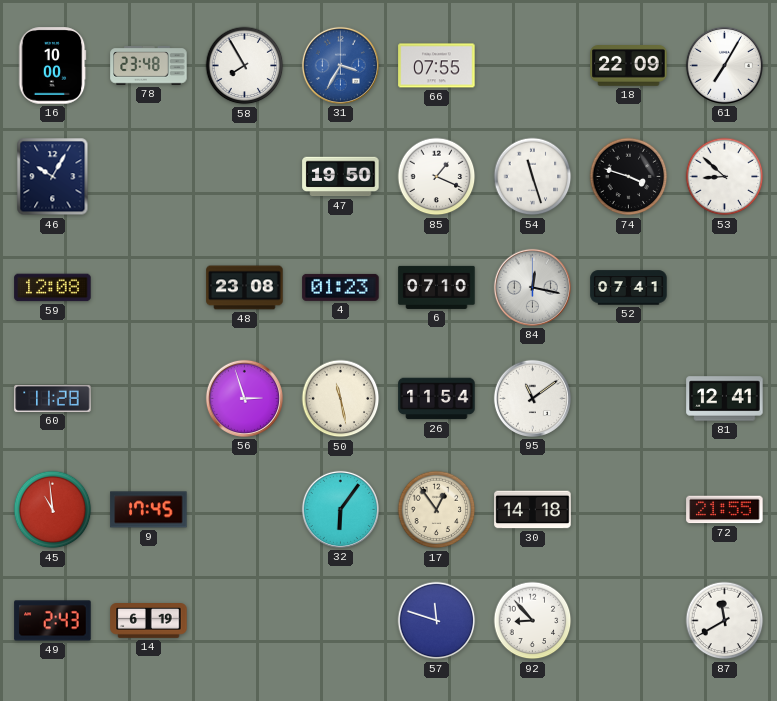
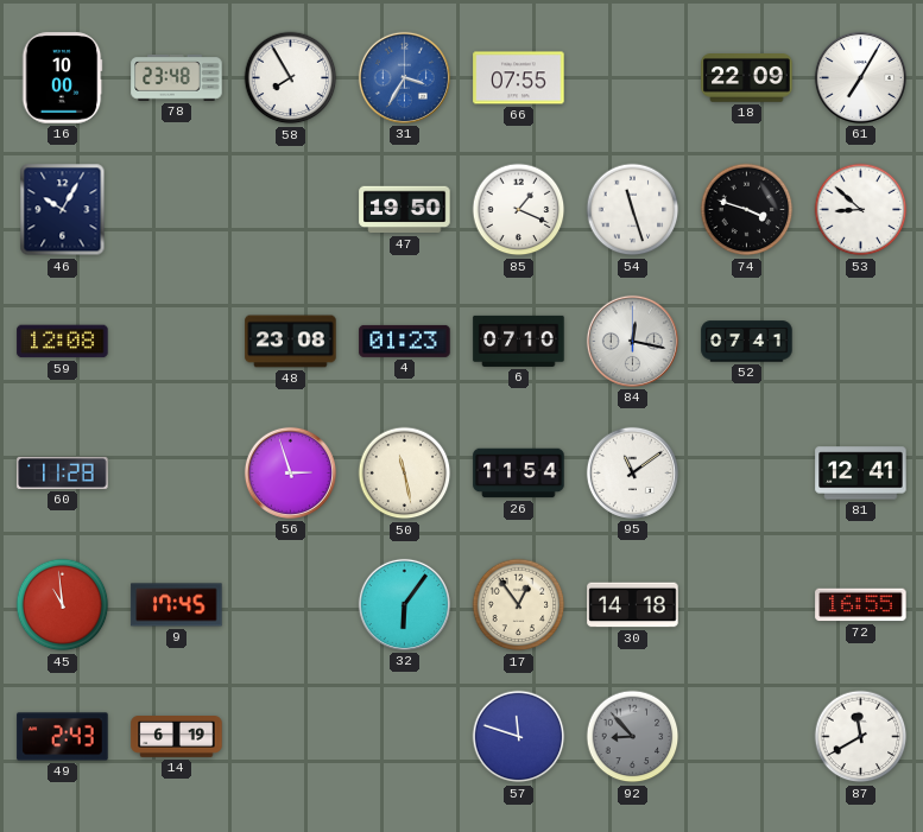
72: 21:55 -> 16:55 (861, 605)
92 dial: white -> grey (633, 737)
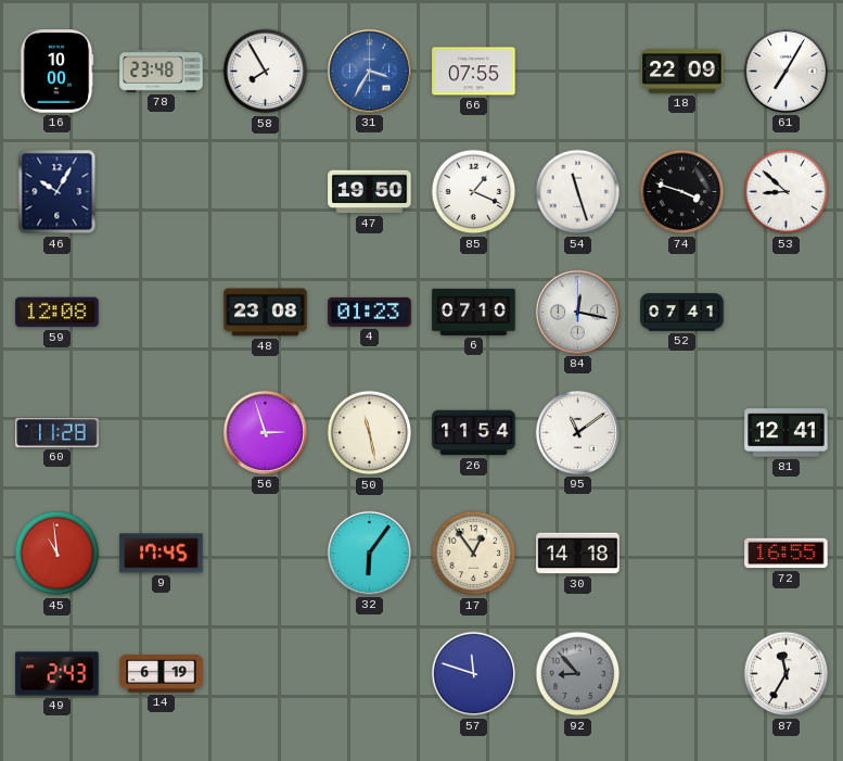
87: 11:40 -> 11:35 (787, 674)
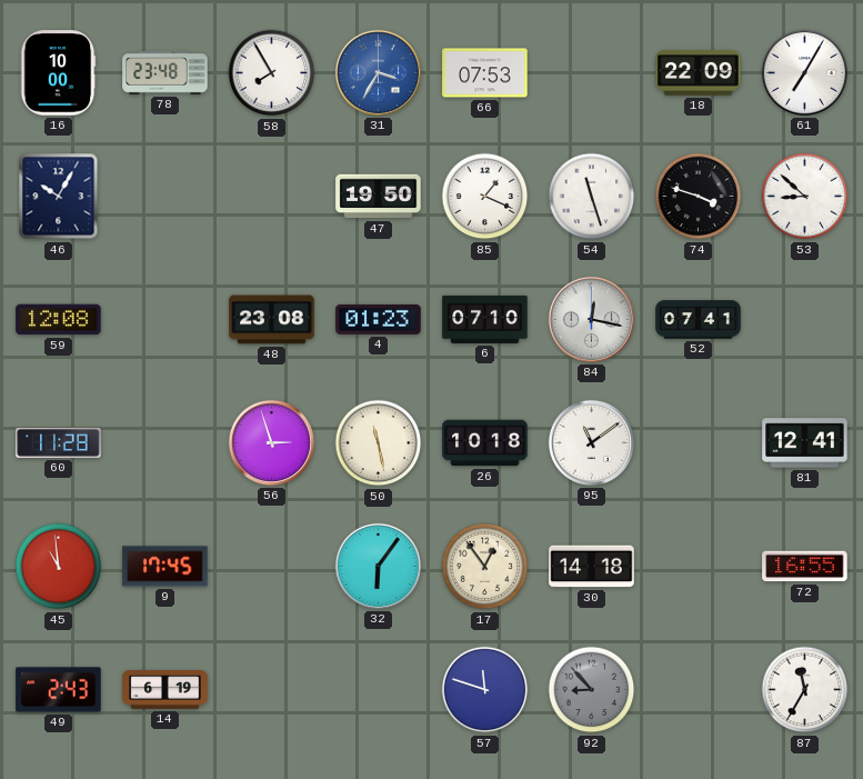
66: 07:55 -> 07:53 (485, 73)
26: 11:54 -> 10:18 (485, 443)
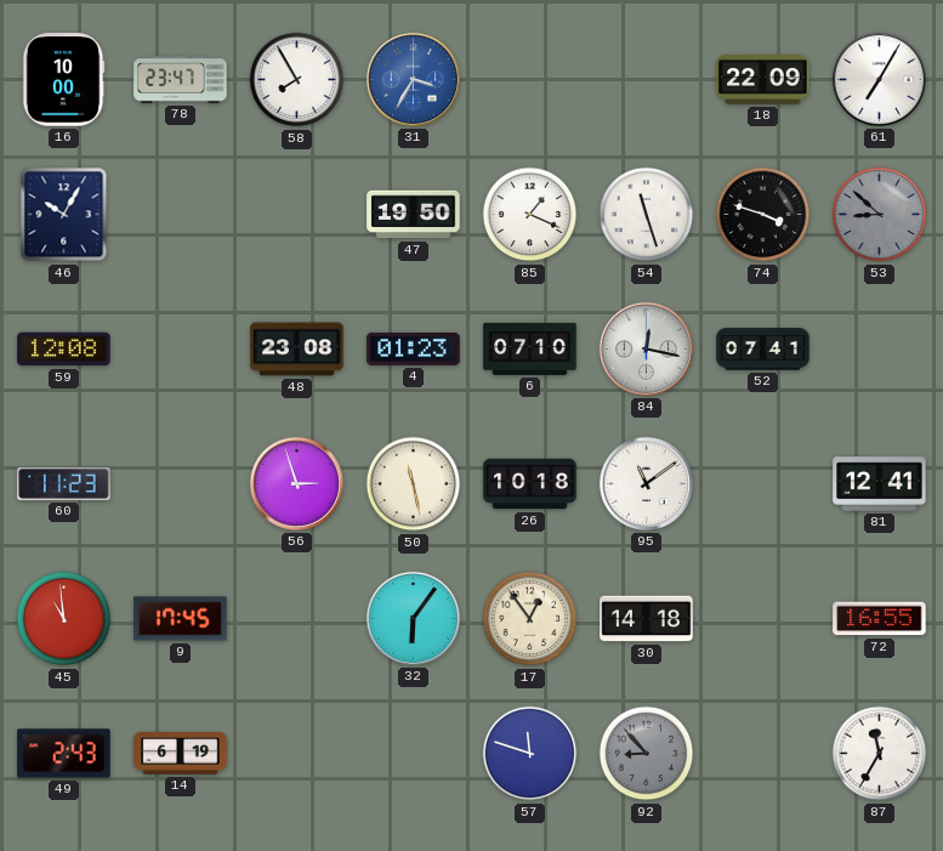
78: 23:48 -> 23:47 (181, 80)
66: 07:53 -> none (485, 73)
53 dial: white -> grey (880, 215)
60: 11:28 -> 11:23 (64, 483)
